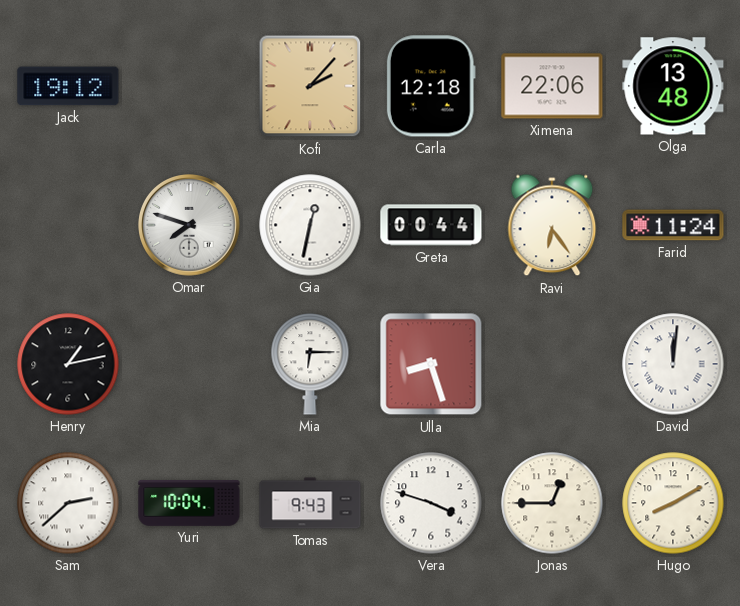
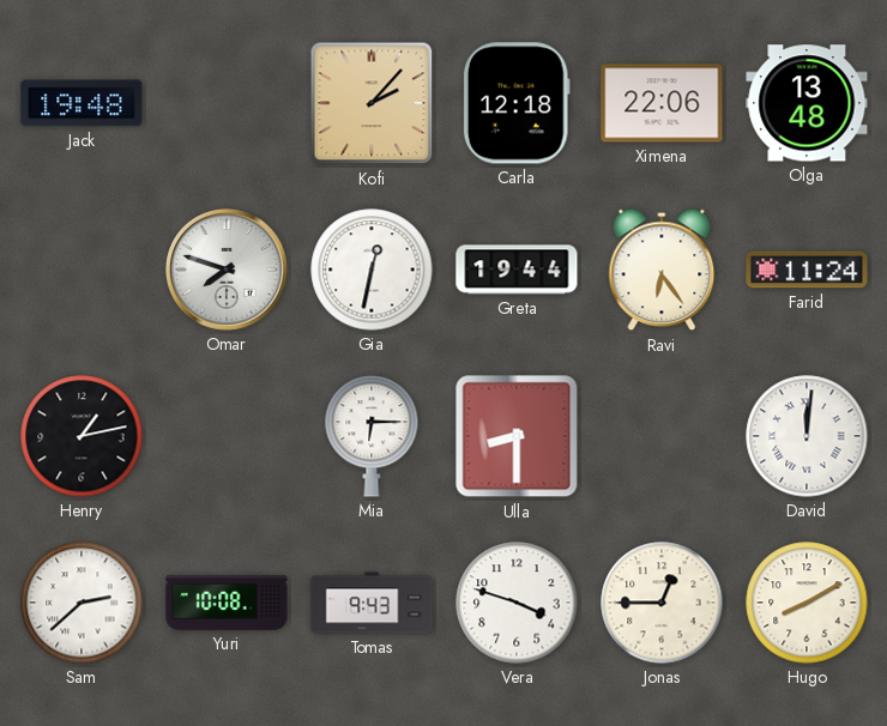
Jack: 19:12 -> 19:48 (82, 103)
Greta: 00:44 -> 19:44 (517, 270)
Ulla: 8:27 -> 8:30 (517, 436)
Yuri: 10:04 -> 10:08 (227, 604)
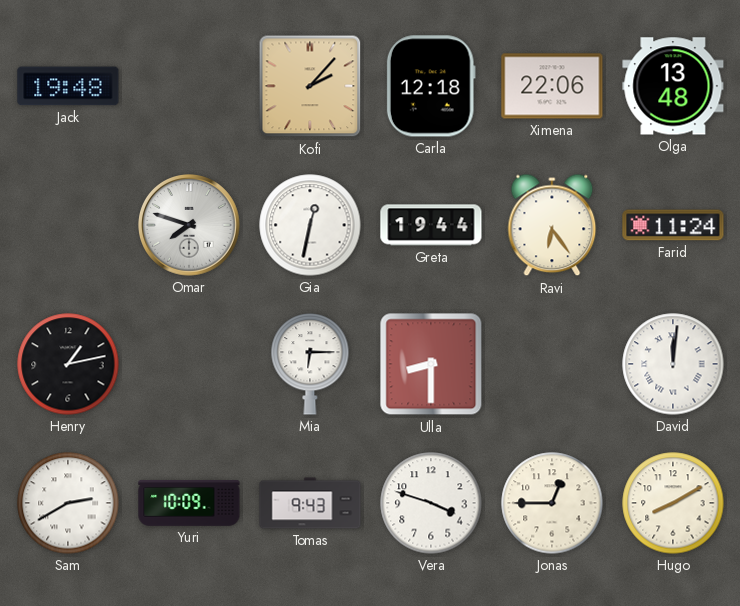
Sam: 2:38 -> 2:40 (68, 503)
Yuri: 10:08 -> 10:09 (189, 504)
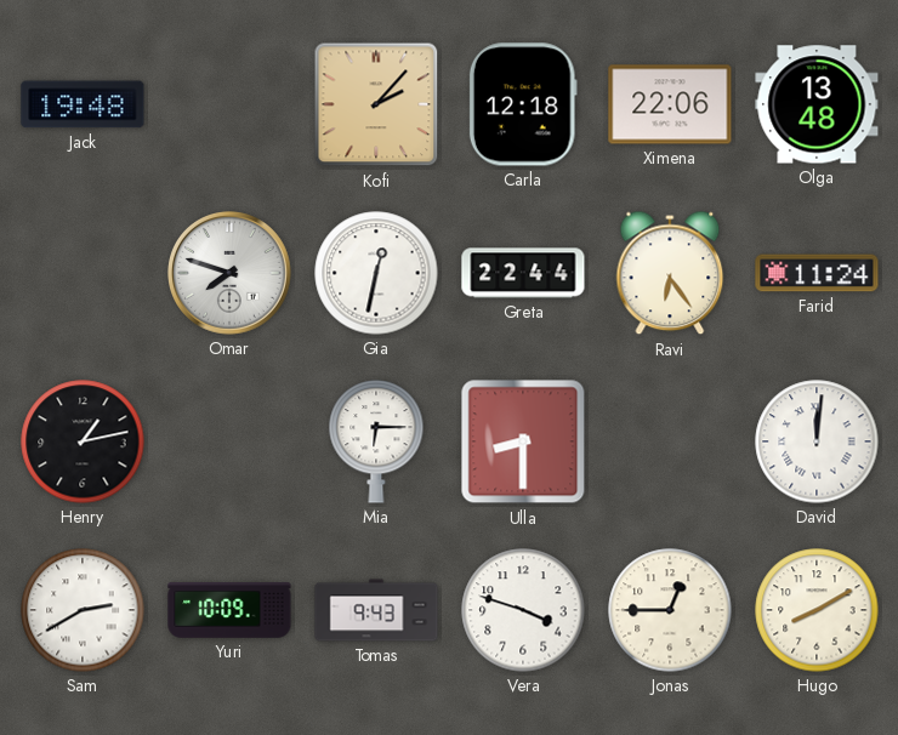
Greta: 19:44 -> 22:44 (523, 273)
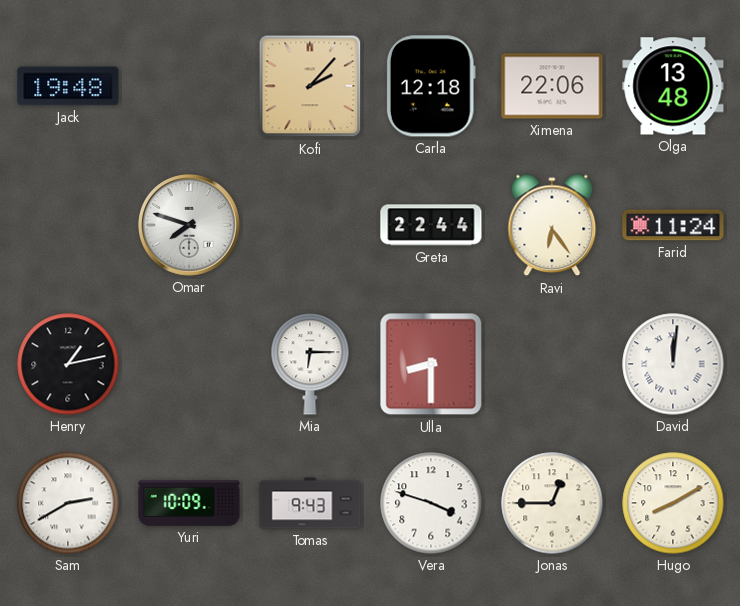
Gia: 12:32 -> none (376, 273)
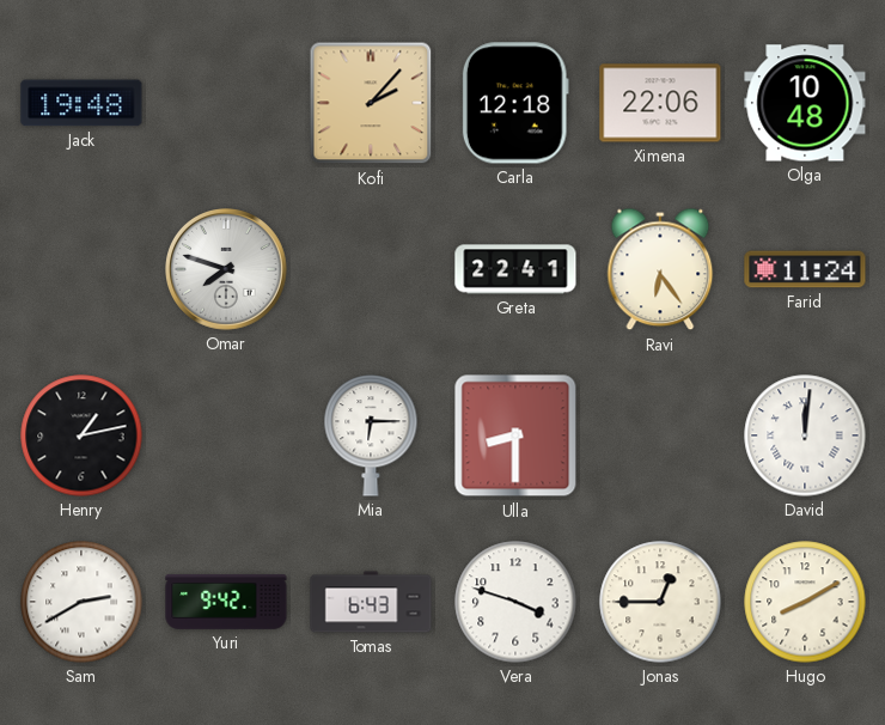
Olga: 13:48 -> 10:48 (805, 103)
Greta: 22:44 -> 22:41 (515, 269)
Yuri: 10:09 -> 9:42 (226, 603)
Tomas: 9:43 -> 6:43 (371, 602)
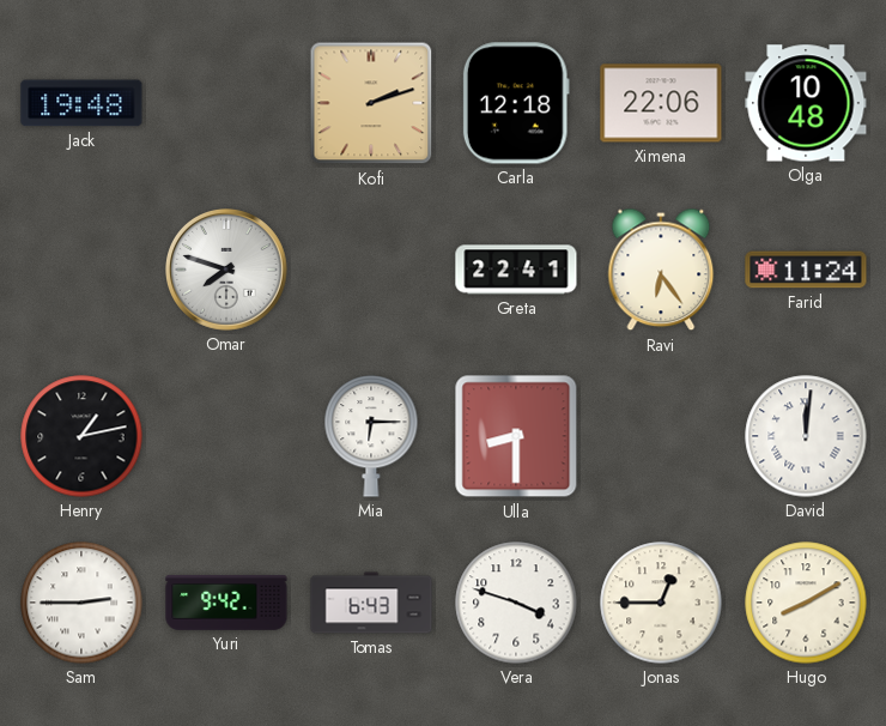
Kofi: 2:07 -> 2:12 (371, 103)
Sam: 2:40 -> 2:45 (81, 603)
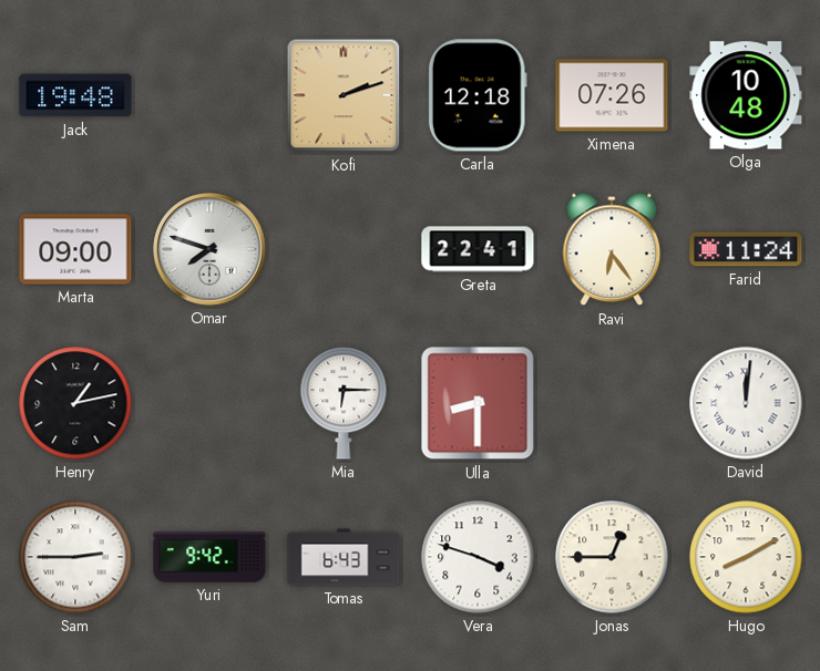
Ximena: 22:06 -> 07:26 (612, 95)
Marta: none -> 09:00 (75, 249)
